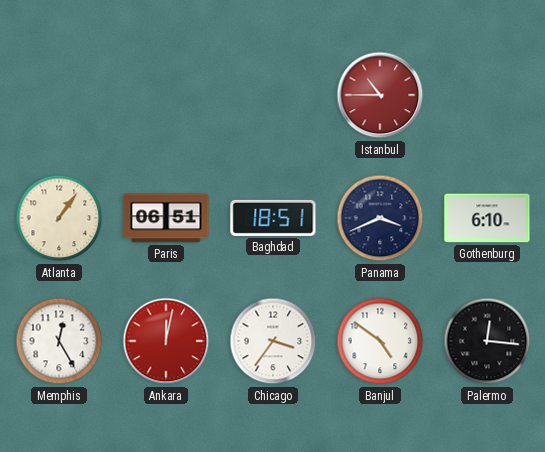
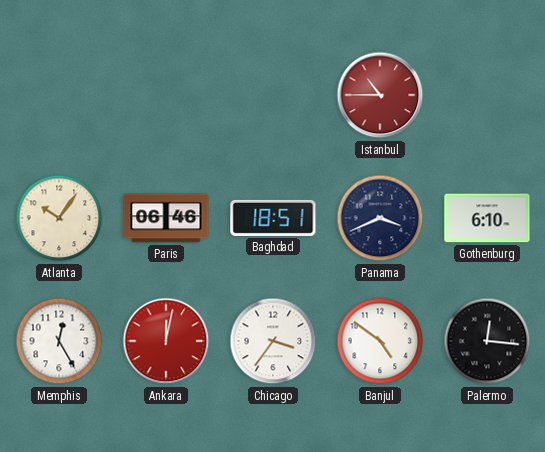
Atlanta: 1:06 -> 10:06 (59, 218)
Paris: 06:51 -> 06:46 (166, 218)
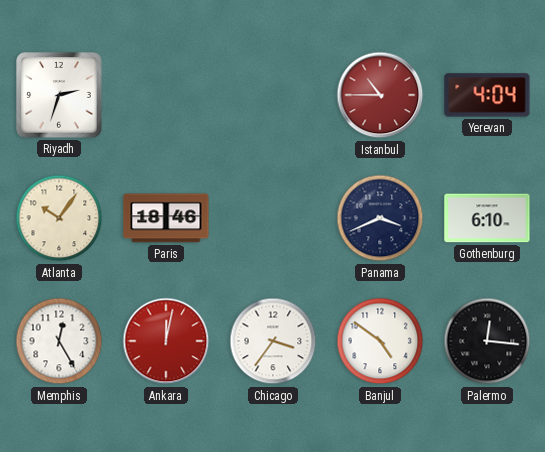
Riyadh: none -> 2:33 (59, 95)
Yerevan: none -> 4:04 (487, 95)
Paris: 06:46 -> 18:46 (166, 218)
Baghdad: 18:51 -> none (273, 218)
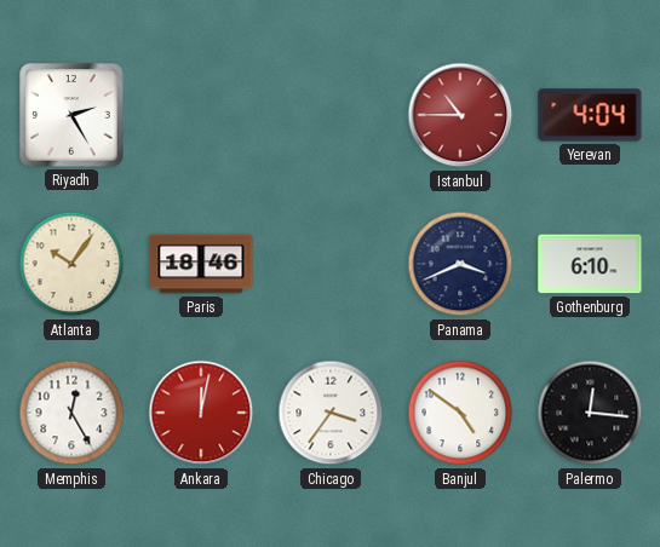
Riyadh: 2:33 -> 2:25 (71, 115)
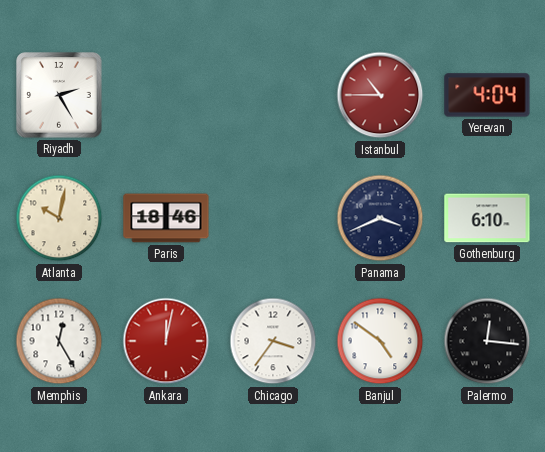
Atlanta: 10:06 -> 10:02 (59, 218)
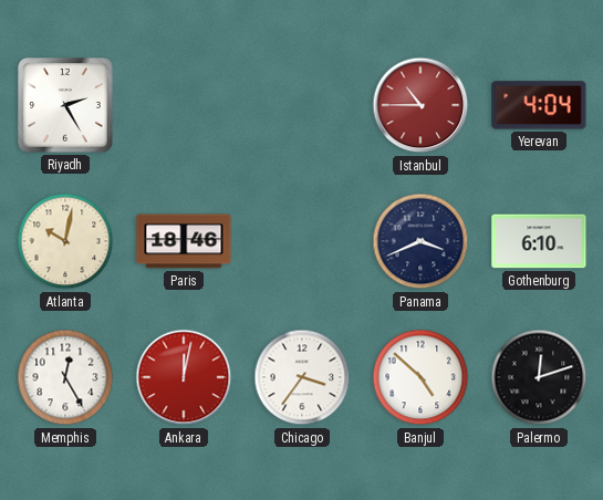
Banjul: 4:51 -> 4:52 (420, 377)
Palermo: 12:16 -> 12:12 (539, 377)
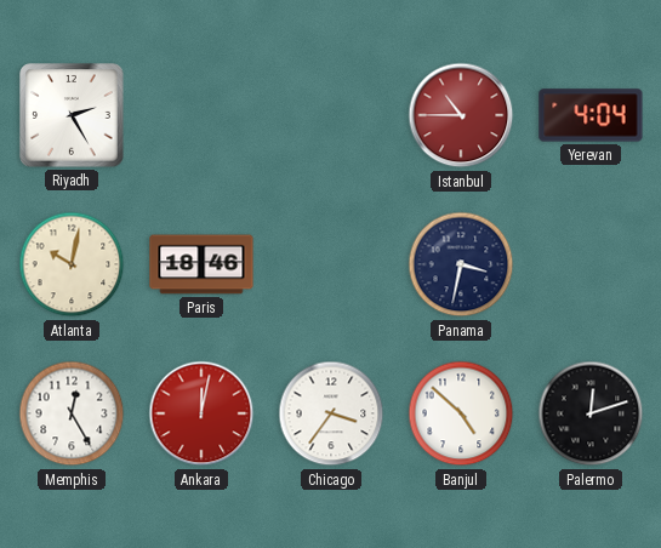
Panama: 3:41 -> 3:32 (461, 264)
Gothenburg: 6:10 -> none (539, 241)
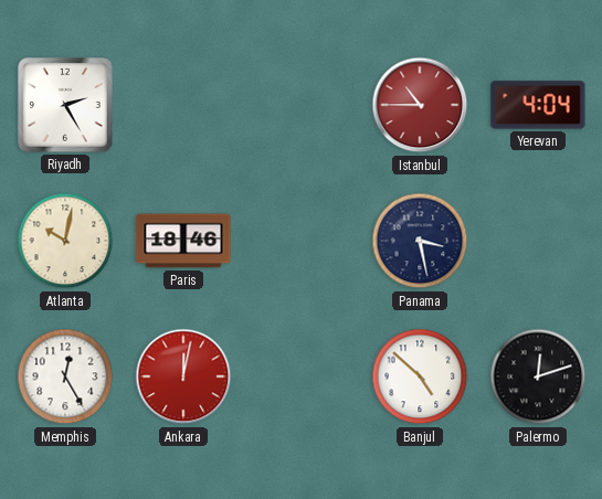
Panama: 3:32 -> 3:28 (420, 241)
Chicago: 3:36 -> none (331, 413)
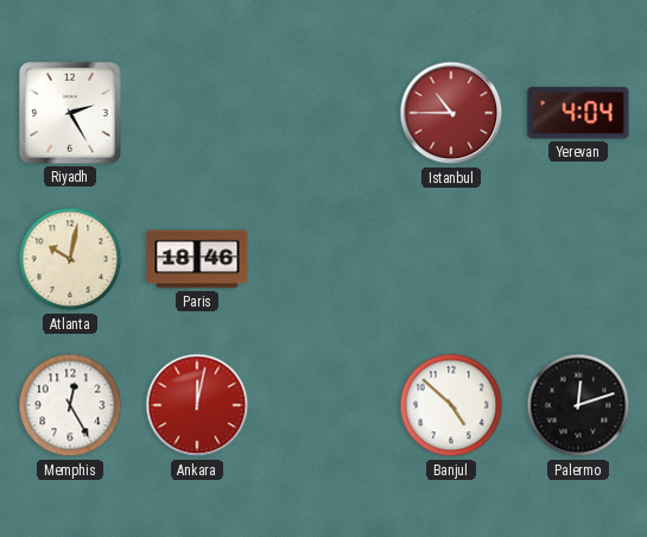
Panama: 3:28 -> none (420, 241)
